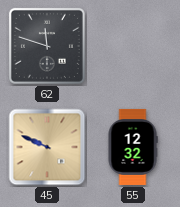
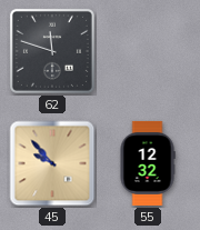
45: 9:49 -> 9:53 (52, 163)
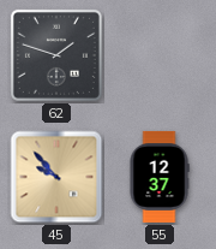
62: 11:48 -> 1:48 (56, 55)
55: 12:32 -> 12:37 (160, 177)
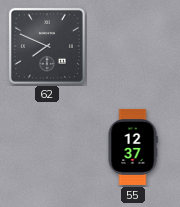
62: 1:48 -> 7:49 (47, 46)
45: 9:53 -> none (56, 177)
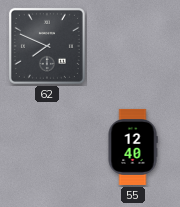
55: 12:37 -> 12:40 (133, 147)
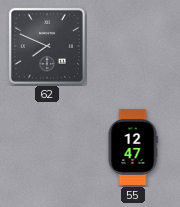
55: 12:40 -> 12:47 (133, 147)
